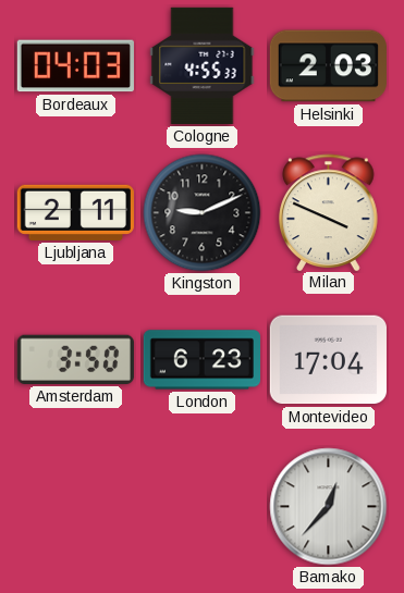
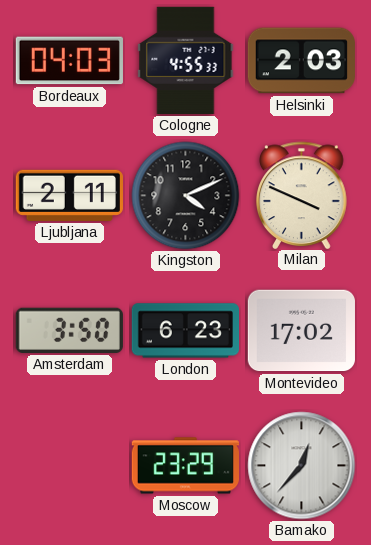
Kingston: 9:11 -> 4:11 (186, 196)
Montevideo: 17:04 -> 17:02 (301, 331)
Moscow: none -> 23:29 (185, 466)
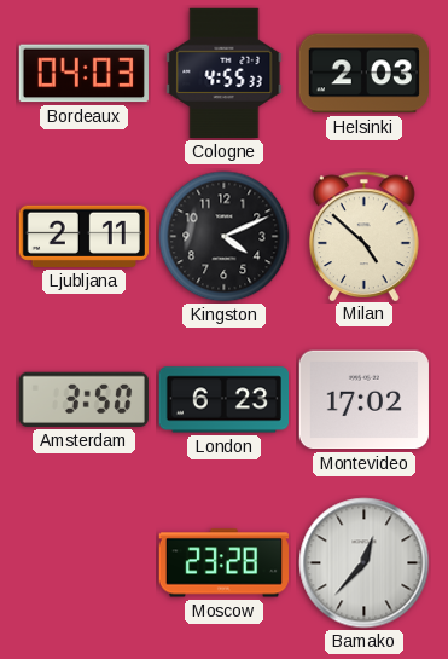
Milan: 3:49 -> 4:52 (365, 236)
Moscow: 23:29 -> 23:28 (223, 563)
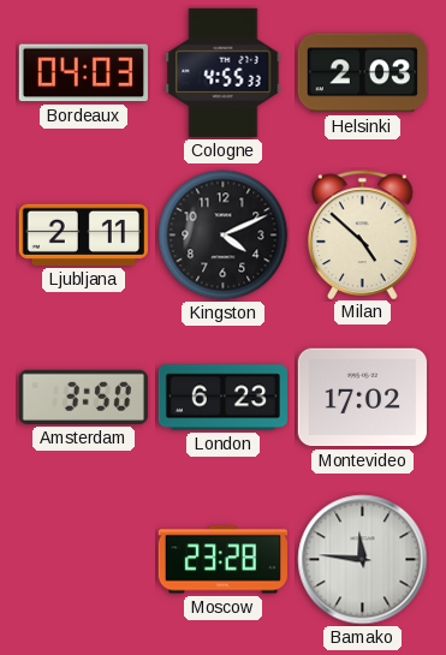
Bamako: 12:37 -> 11:46 (363, 560)
